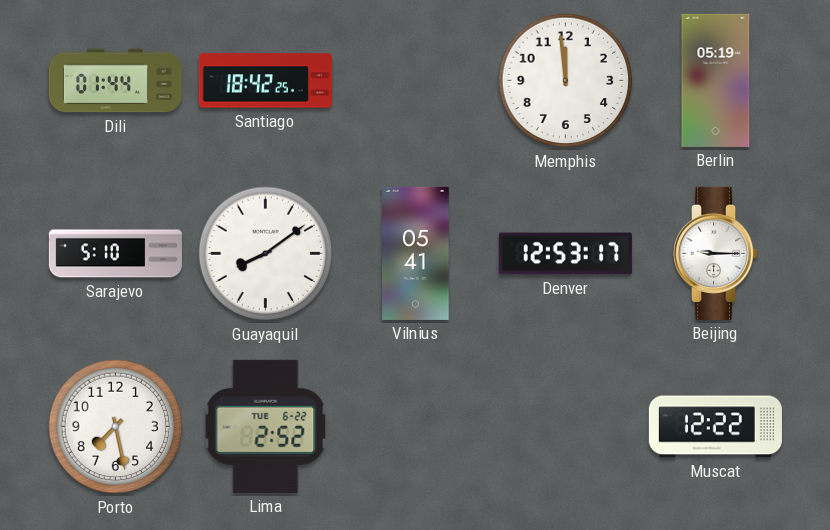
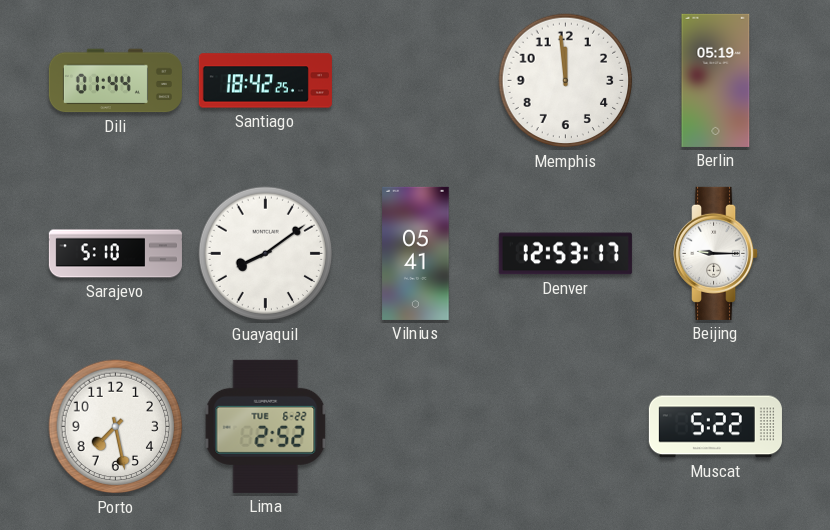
Muscat: 12:22 -> 5:22 (715, 427)
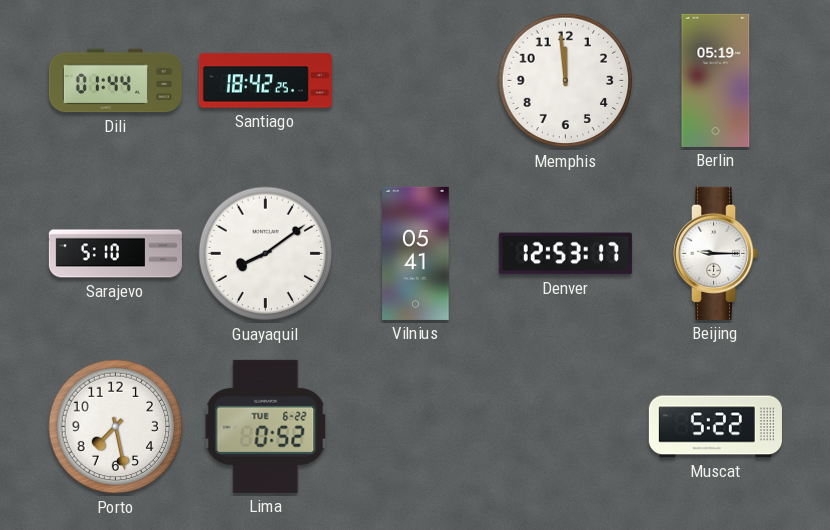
Lima: 2:52 -> 0:52 (266, 426)
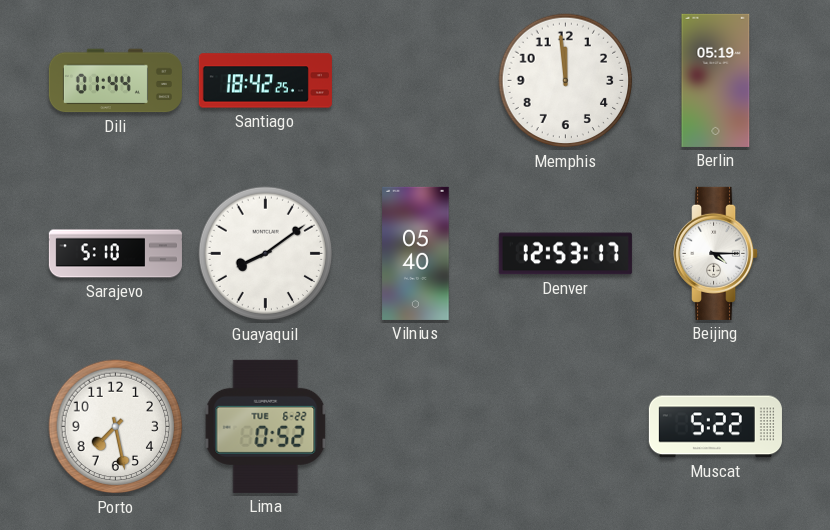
Vilnius: 05:41 -> 05:40 (416, 253)
Beijing: 9:15 -> 4:15 (716, 253)
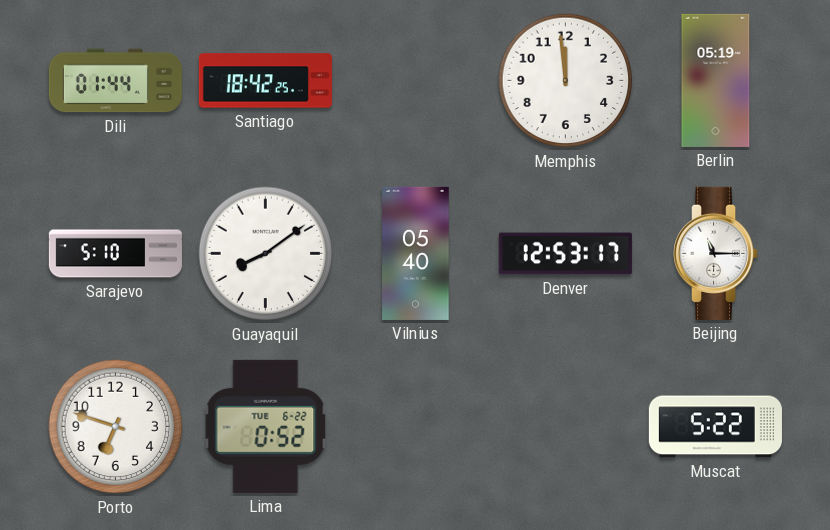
Beijing: 4:15 -> 11:15 (716, 253)
Porto: 7:28 -> 6:48 (116, 427)
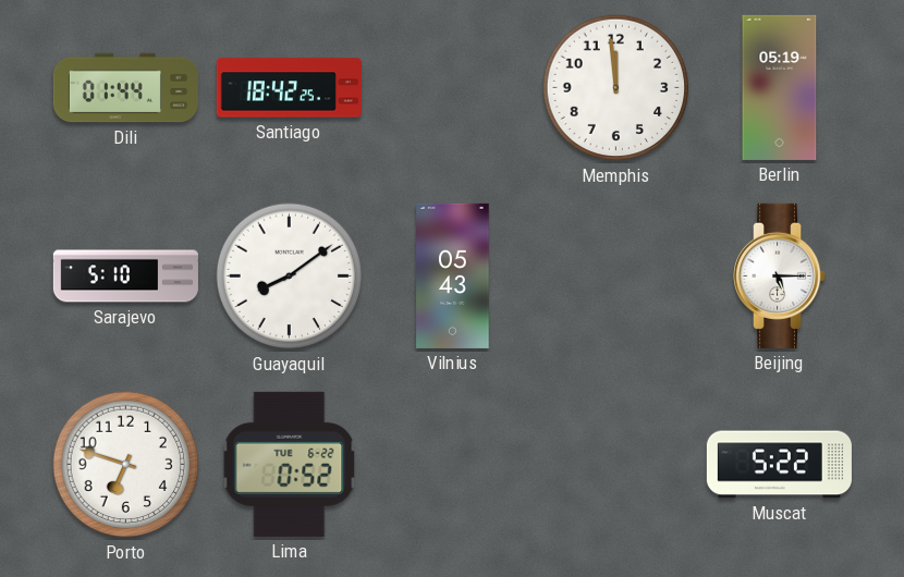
Vilnius: 05:40 -> 05:43 (453, 275)
Denver: 12:53 -> none (565, 254)
Beijing: 11:15 -> 5:15 (780, 275)
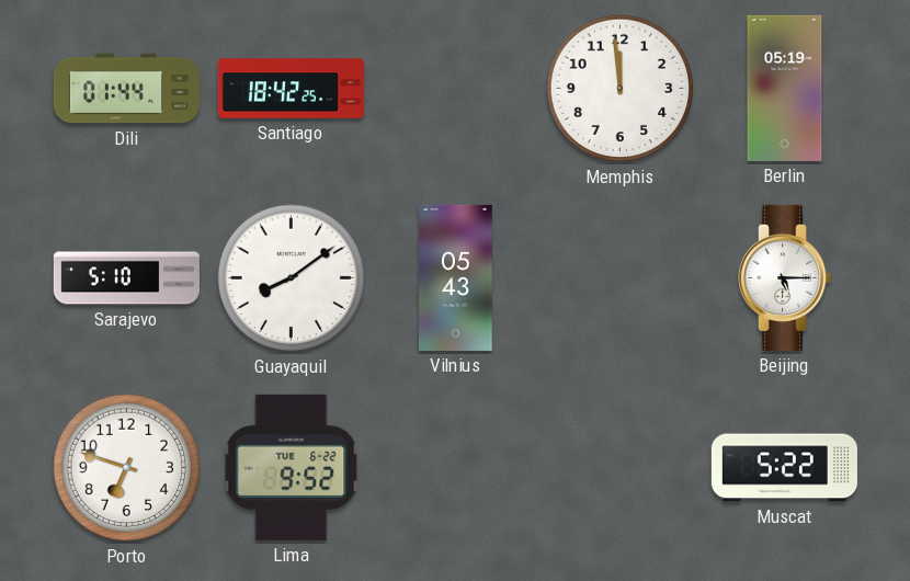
Lima: 0:52 -> 9:52 (292, 467)
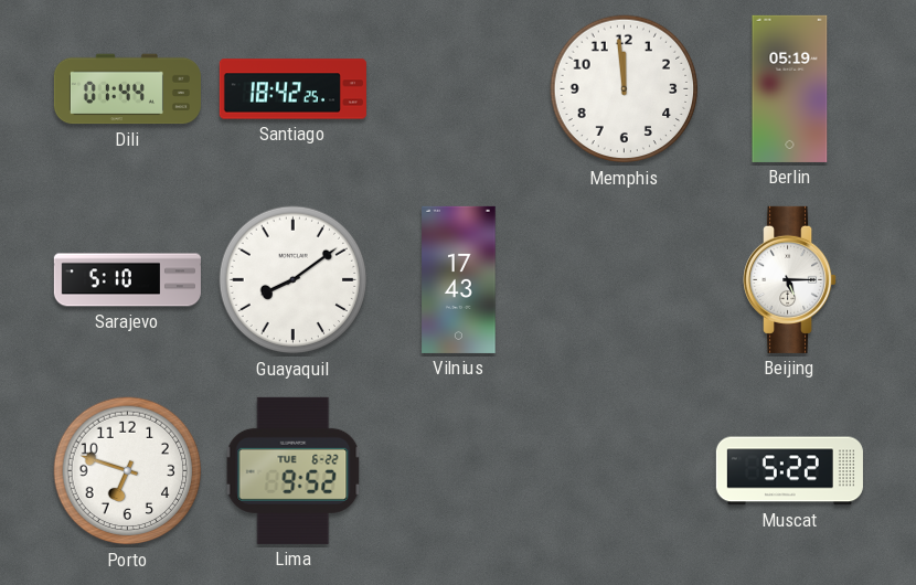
Vilnius: 05:43 -> 17:43 (459, 279)
